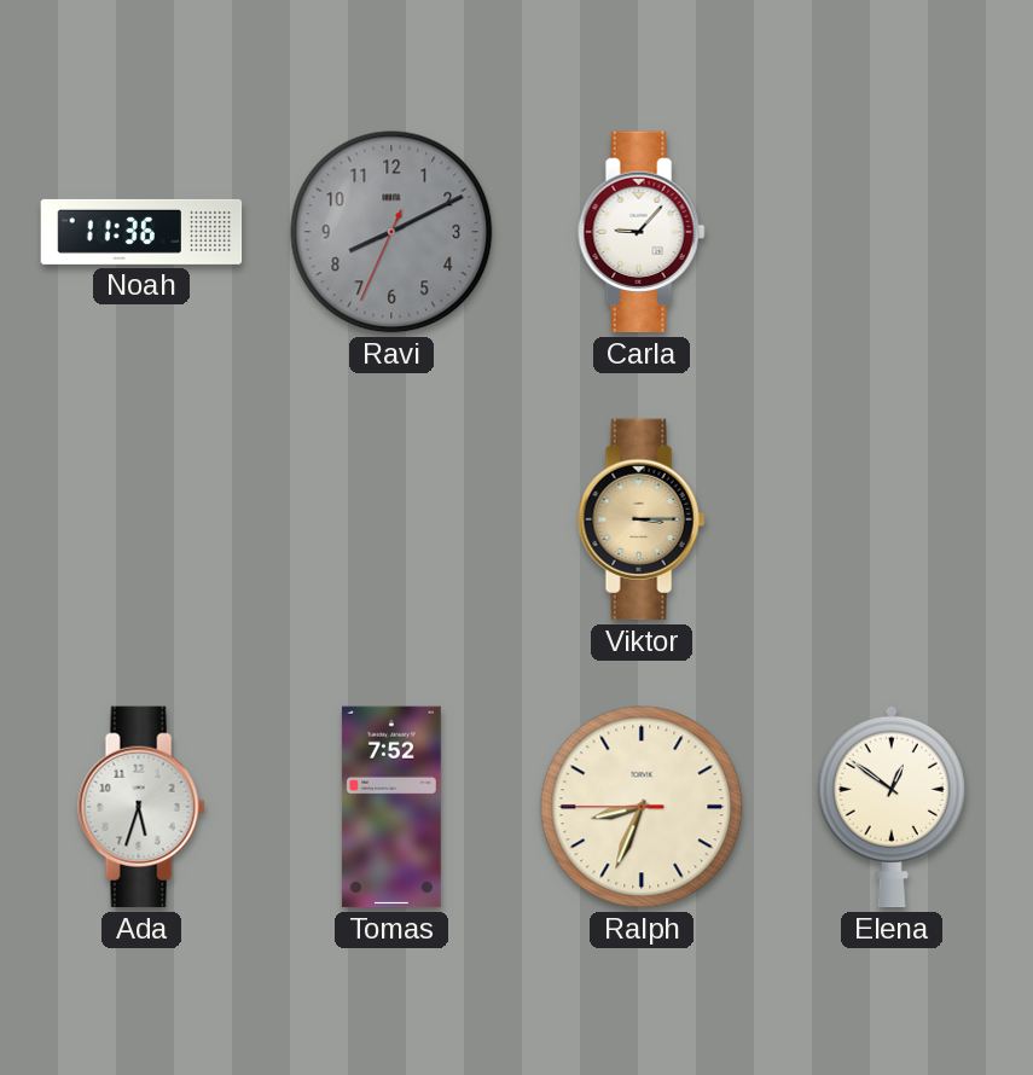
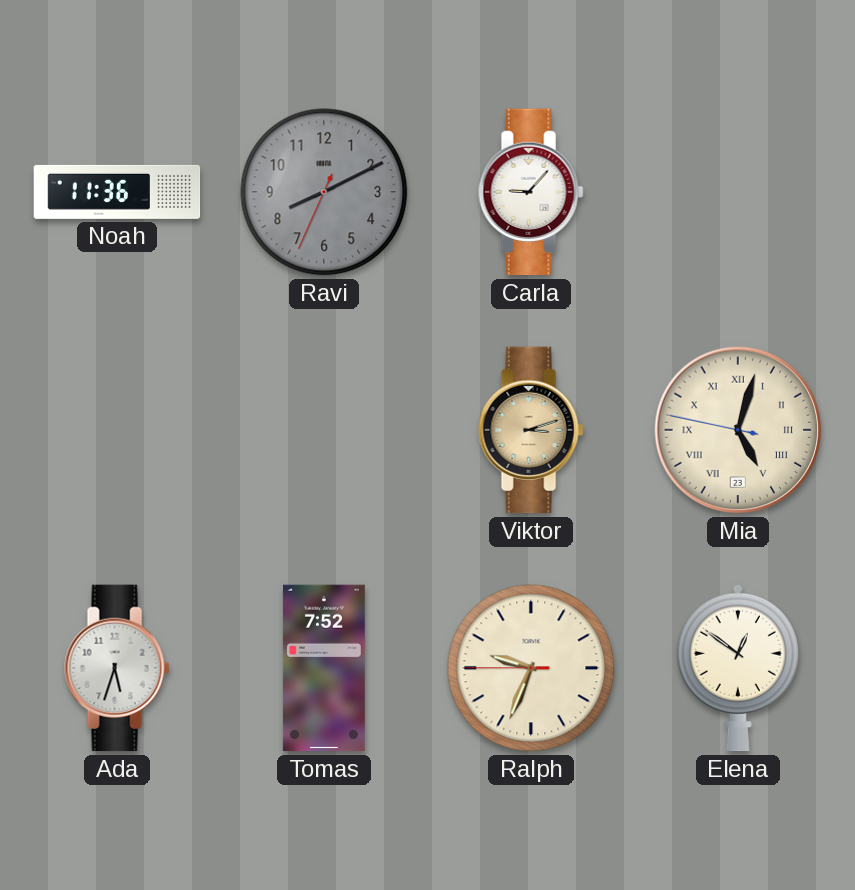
Viktor: 3:15 -> 3:12 (531, 430)
Mia: none -> 5:02 (738, 430)
Ralph: 8:33 -> 9:33 (531, 668)
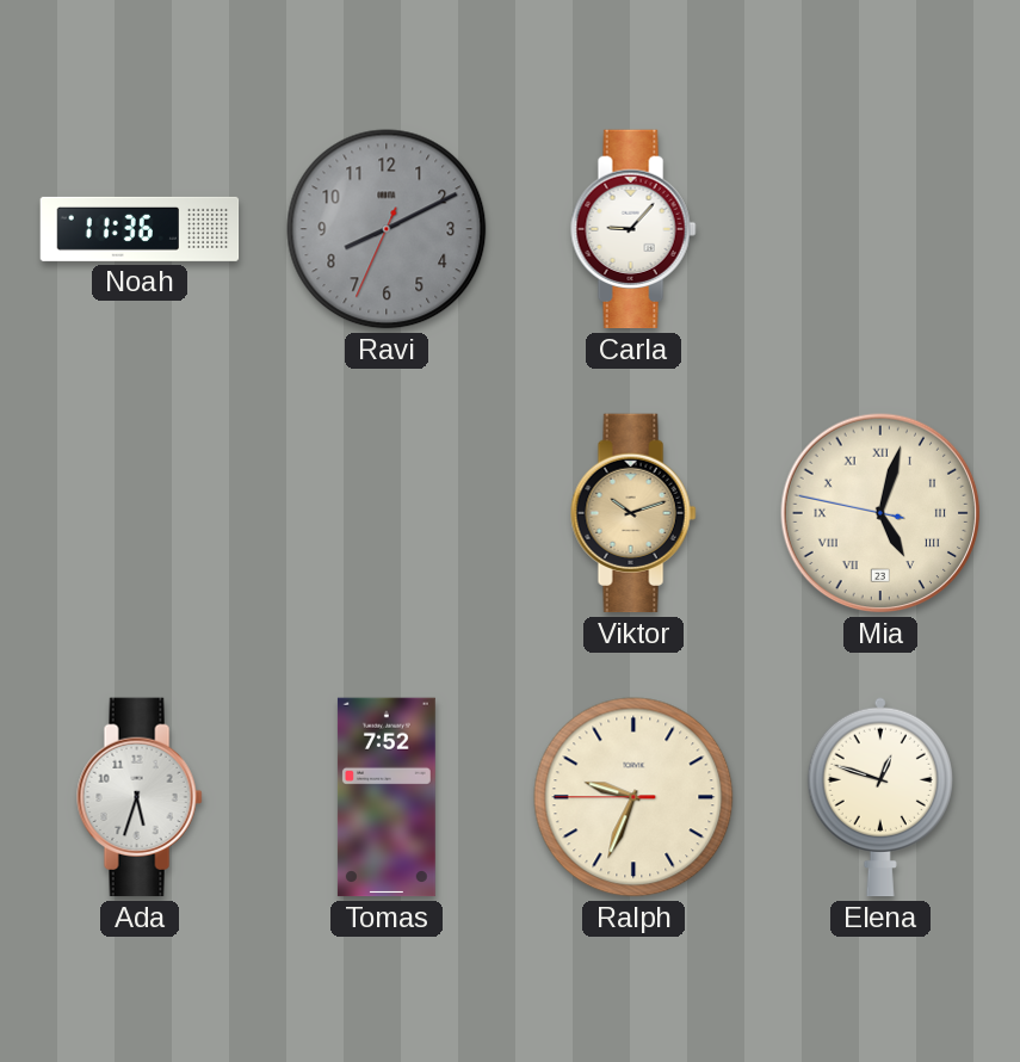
Viktor: 3:12 -> 10:12 (633, 513)
Elena: 12:51 -> 12:48 (880, 797)
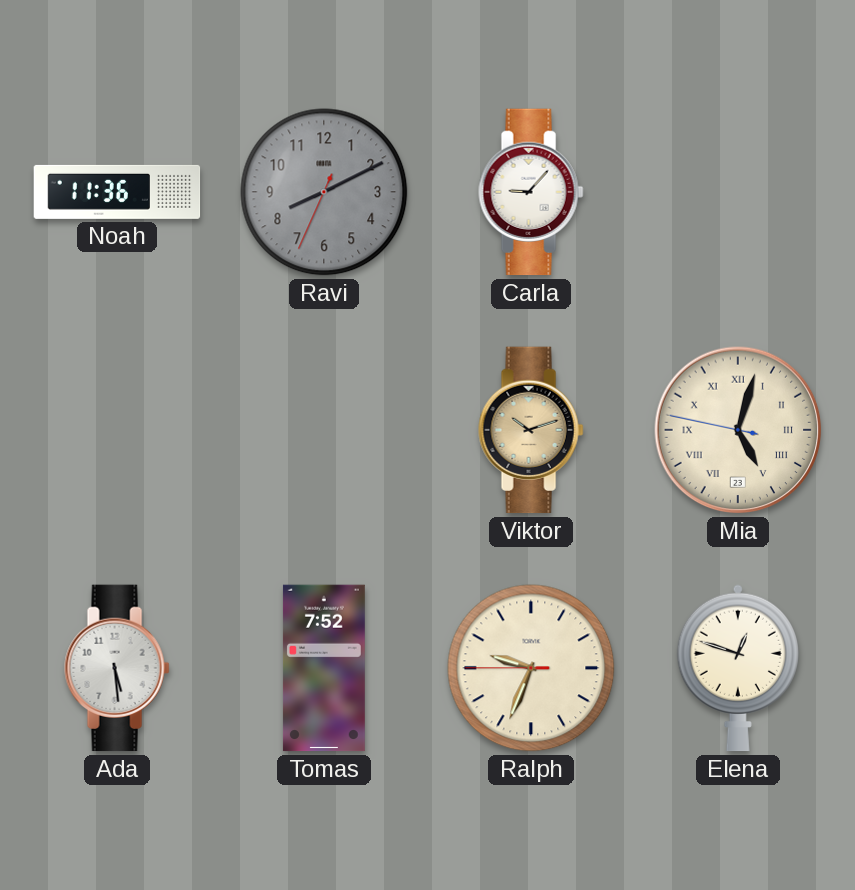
Ada: 5:33 -> 5:29 (117, 668)
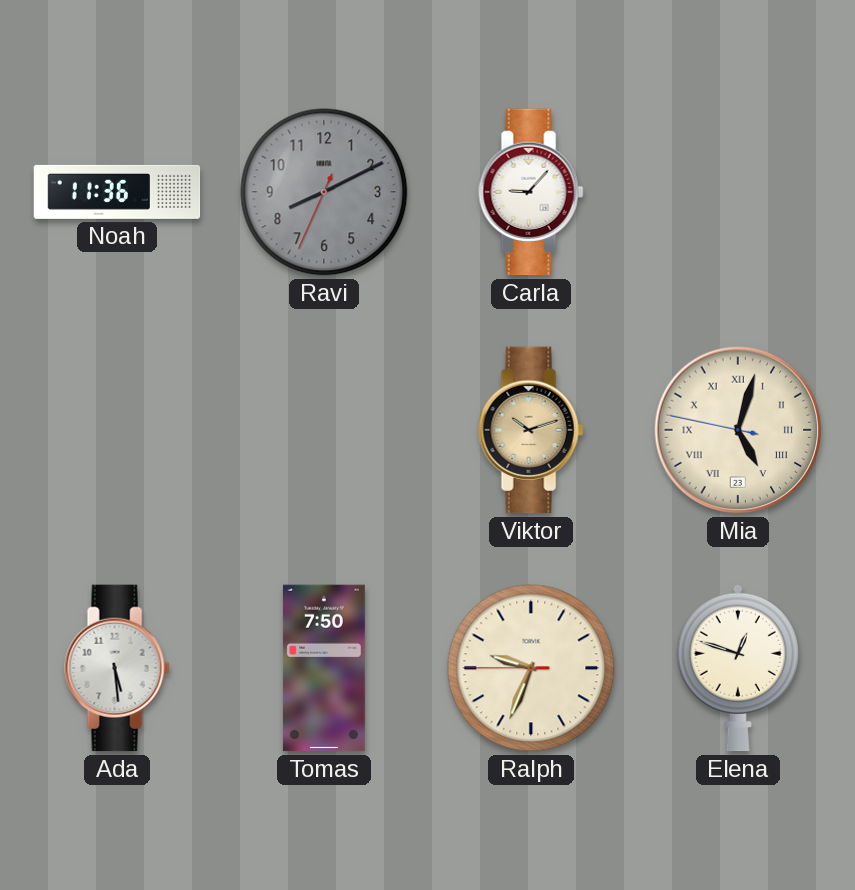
Tomas: 7:52 -> 7:50 (324, 668)
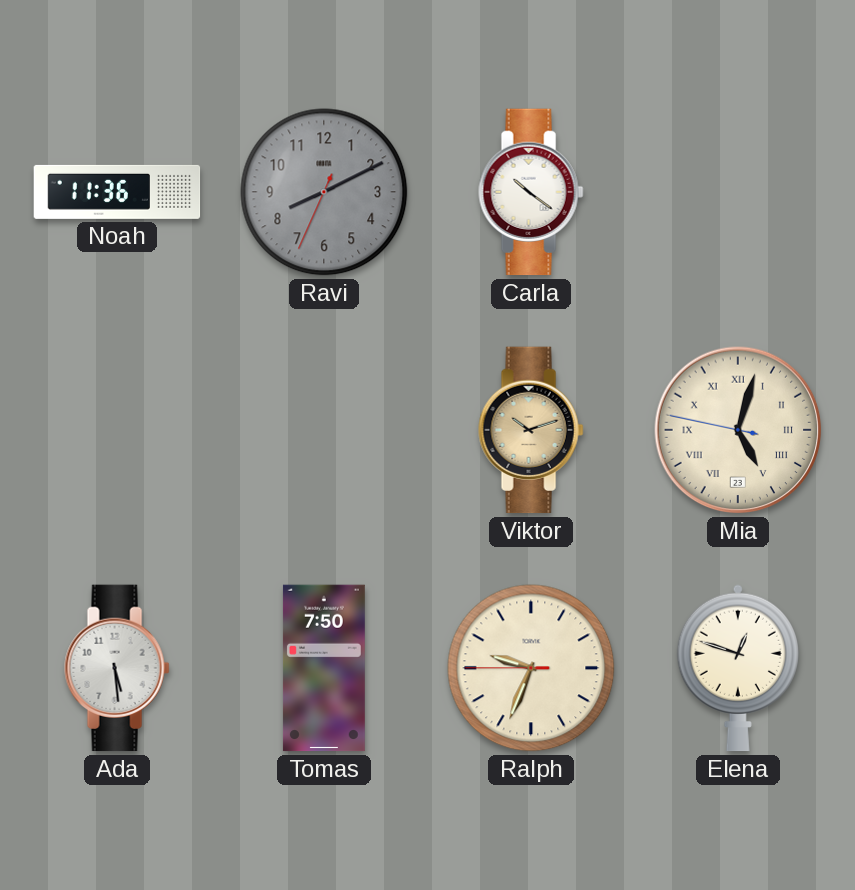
Carla: 9:07 -> 10:21 (531, 192)
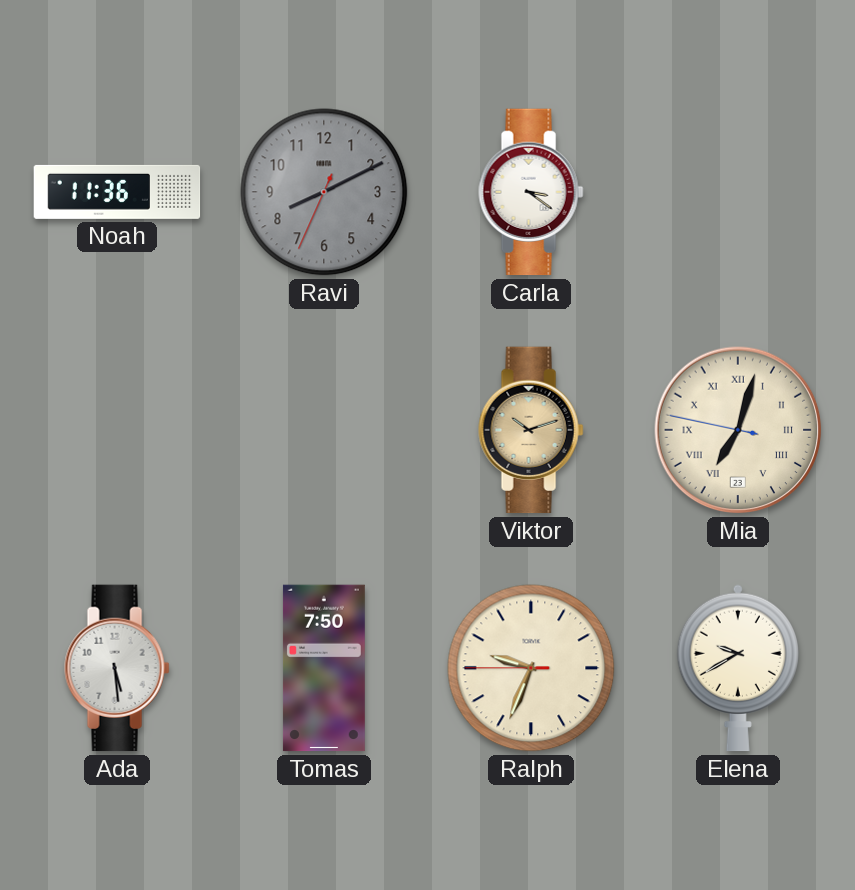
Carla: 10:21 -> 3:21 (531, 192)
Mia: 5:02 -> 7:02 (738, 430)
Elena: 12:48 -> 9:40 (738, 668)
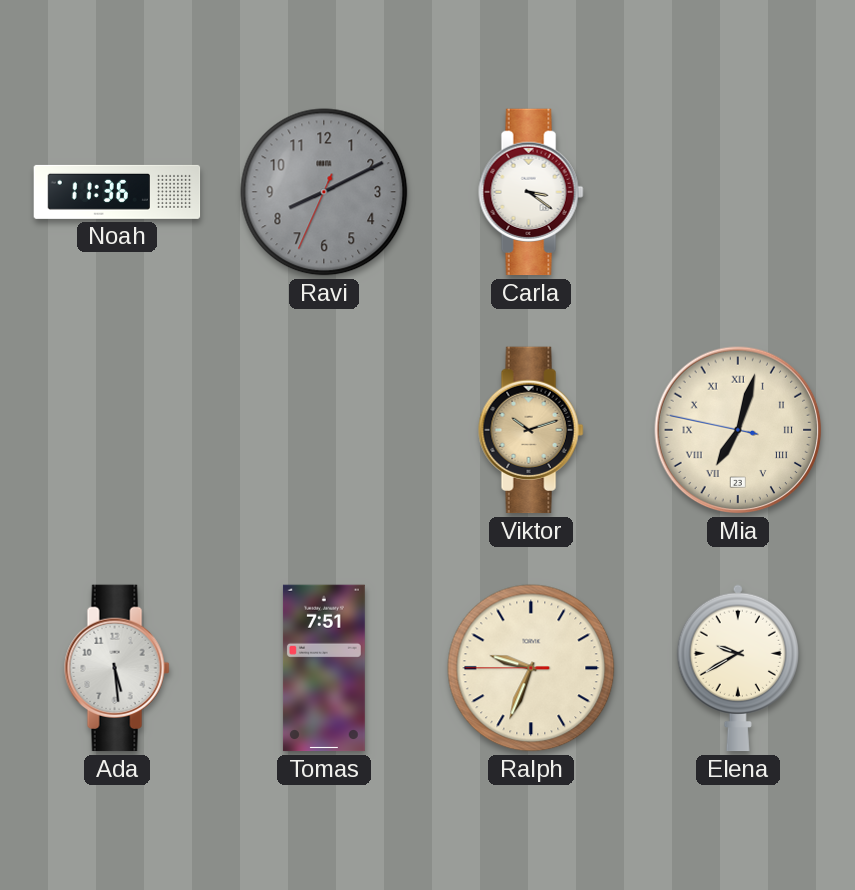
Tomas: 7:50 -> 7:51 (324, 668)
